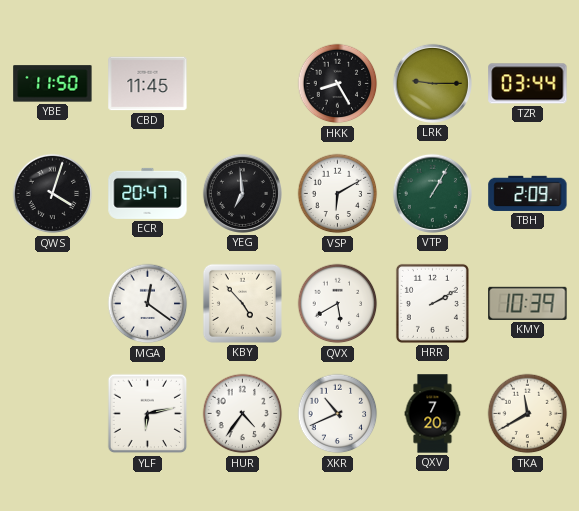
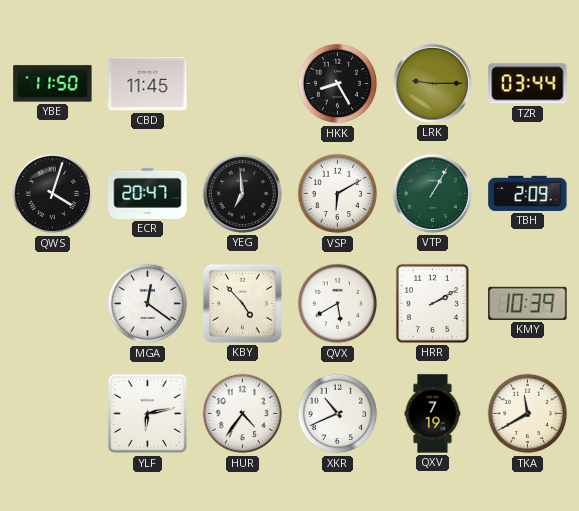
QXV: 7:20 -> 7:19 (433, 414)
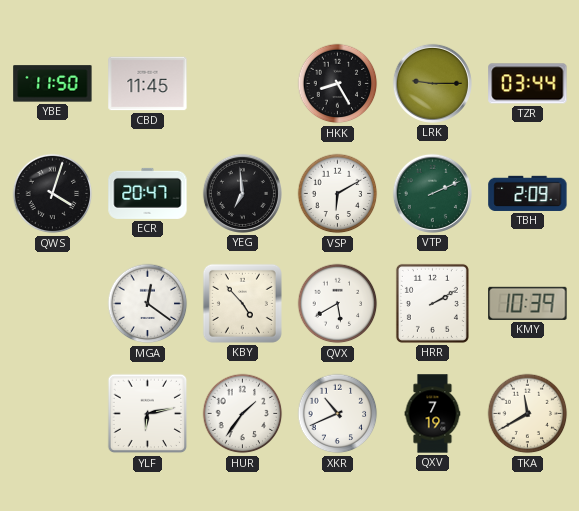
VTP: 1:05 -> 2:11 (432, 193)
HUR: 4:36 -> 1:36 (243, 414)
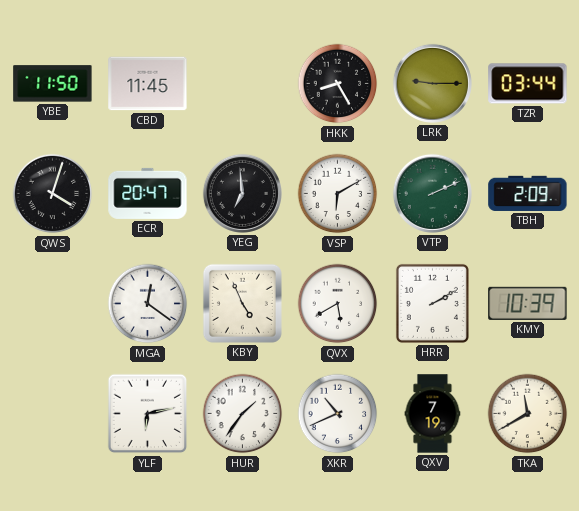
KBY: 4:53 -> 4:56 (242, 303)
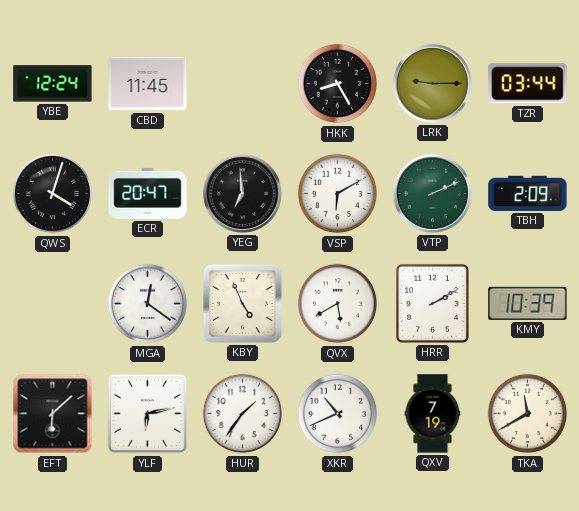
YBE: 11:50 -> 12:24 (53, 84)
EFT: none -> 6:08 (53, 414)
